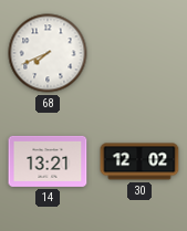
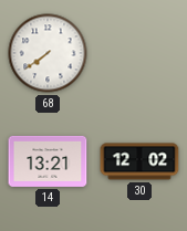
68: 7:41 -> 7:39 (48, 53)
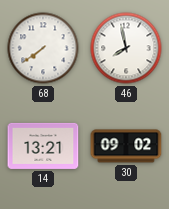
46: none -> 7:58 (126, 48)
30: 12:02 -> 09:02 (126, 146)
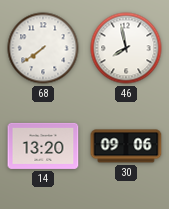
14: 13:21 -> 13:20 (43, 146)
30: 09:02 -> 09:06 (126, 146)
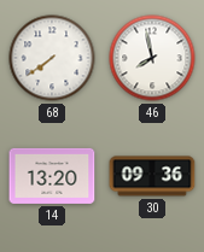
30: 09:06 -> 09:36 (152, 176)
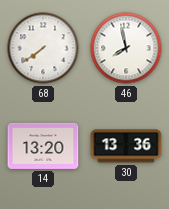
30: 09:36 -> 13:36 (126, 146)
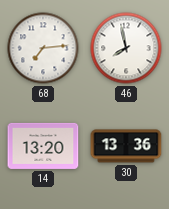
68: 7:39 -> 7:14 (43, 48)
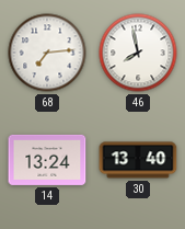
14: 13:20 -> 13:24 (47, 160)
30: 13:36 -> 13:40 (138, 160)
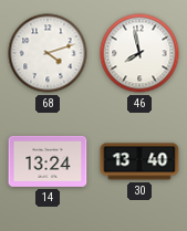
68: 7:14 -> 4:12 (48, 53)
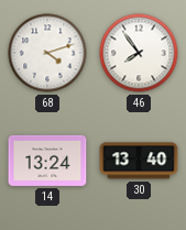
46: 7:58 -> 7:54 (139, 53)
